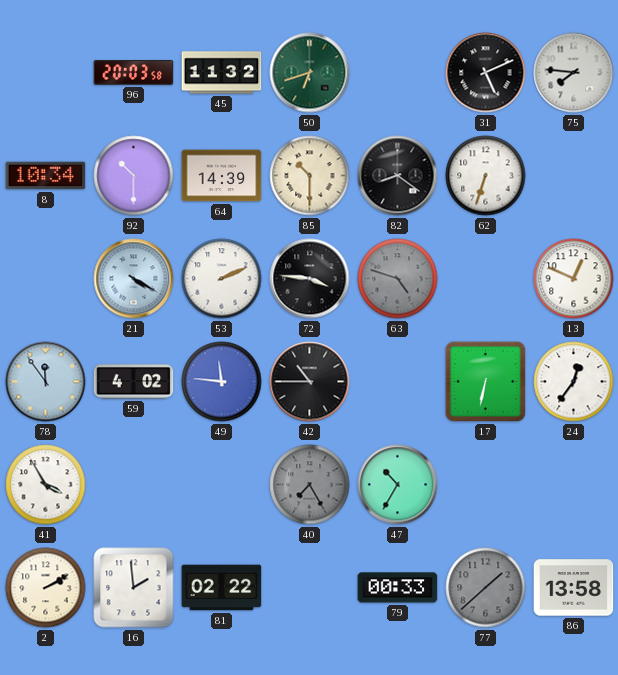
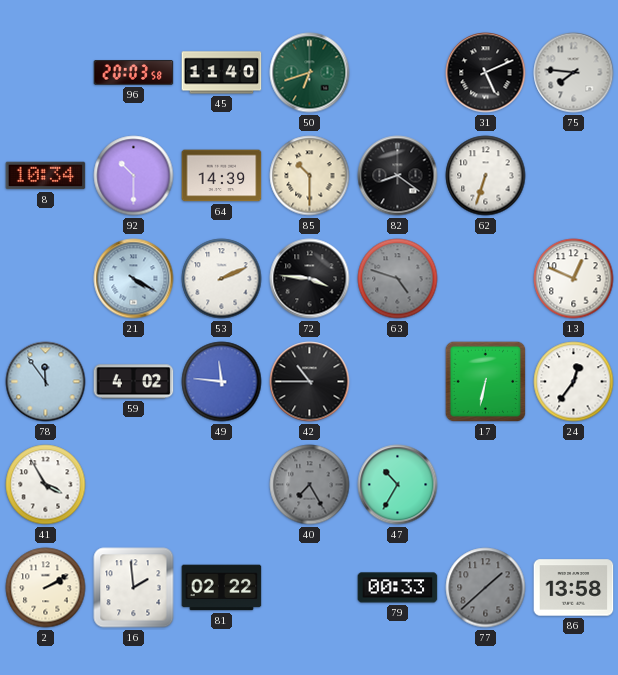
45: 11:32 -> 11:40 (222, 73)
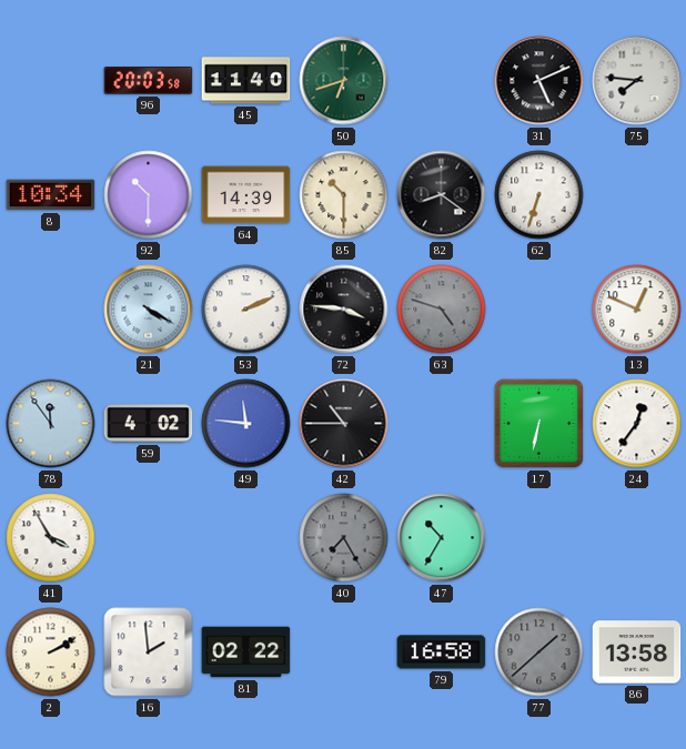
79: 00:33 -> 16:58 (442, 652)
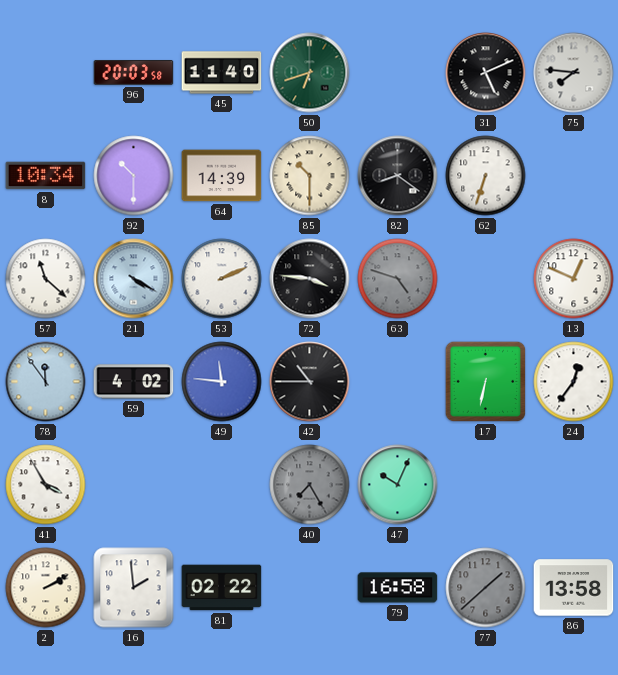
57: none -> 11:22 (46, 279)
47: 10:35 -> 10:04 (398, 485)
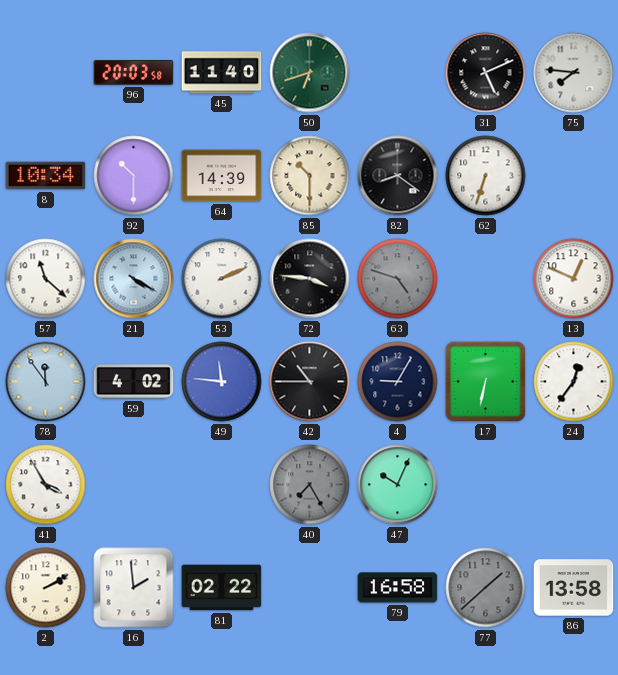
4: none -> 9:05 (398, 382)
